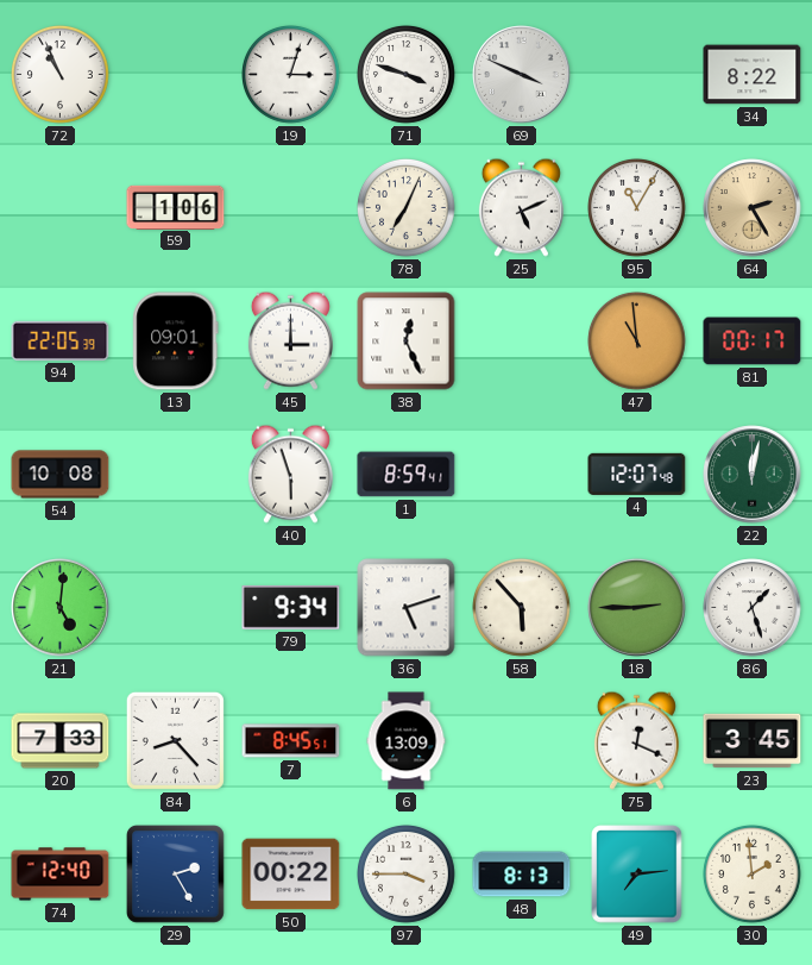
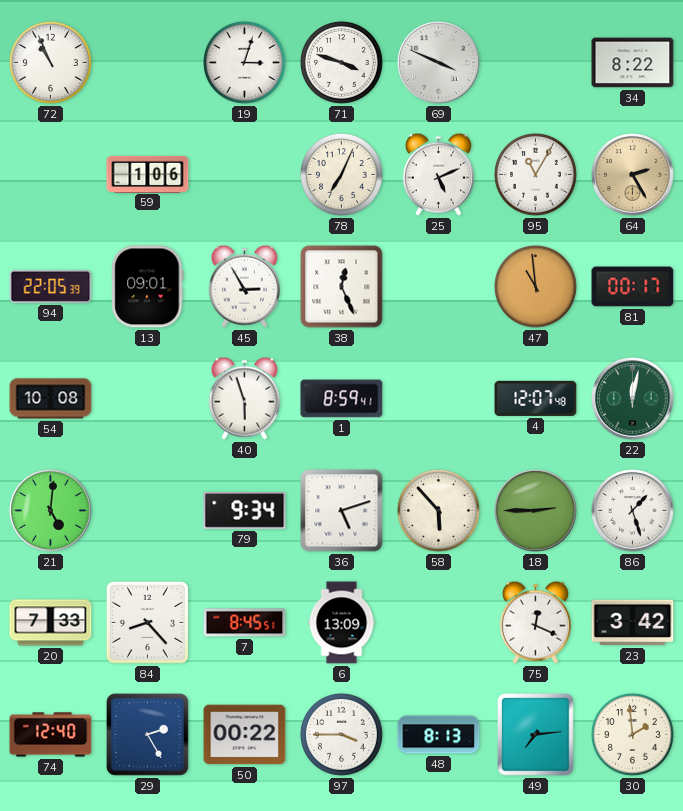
45: 3:00 -> 2:55 (244, 286)
23: 3:45 -> 3:42 (633, 623)
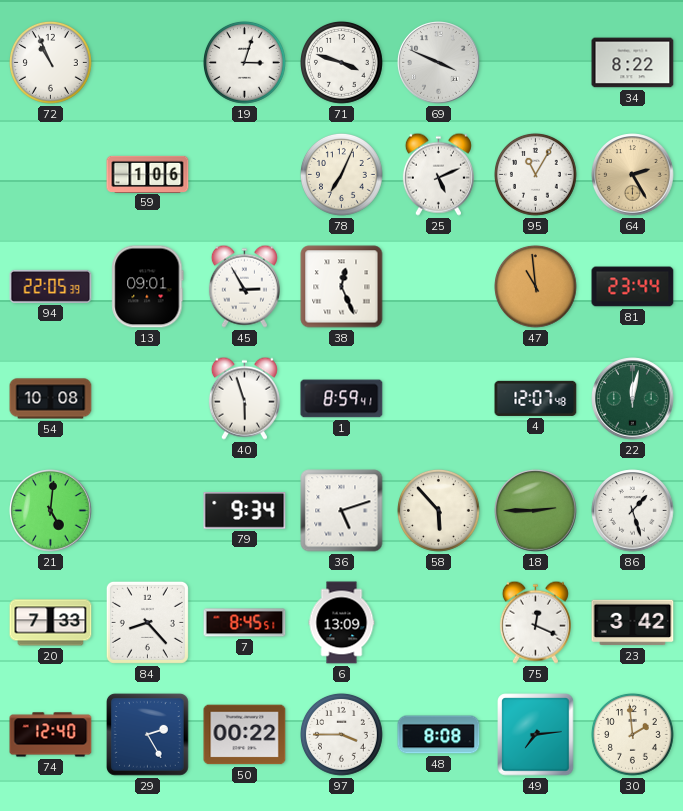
81: 00:17 -> 23:44 (633, 287)
48: 8:13 -> 8:08 (439, 735)
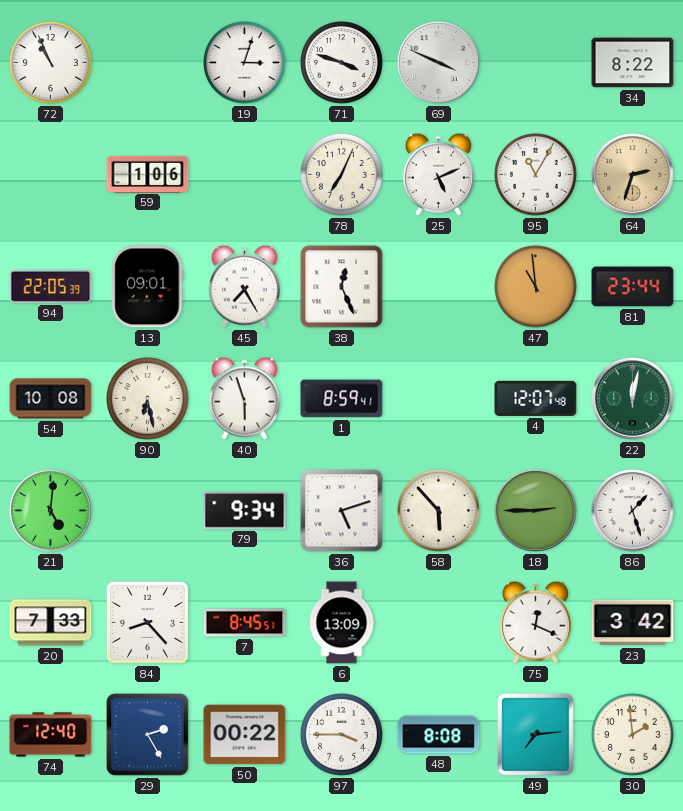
64: 2:25 -> 2:33 (633, 175)
45: 2:55 -> 7:25 (244, 286)
90: none -> 6:28 (148, 399)
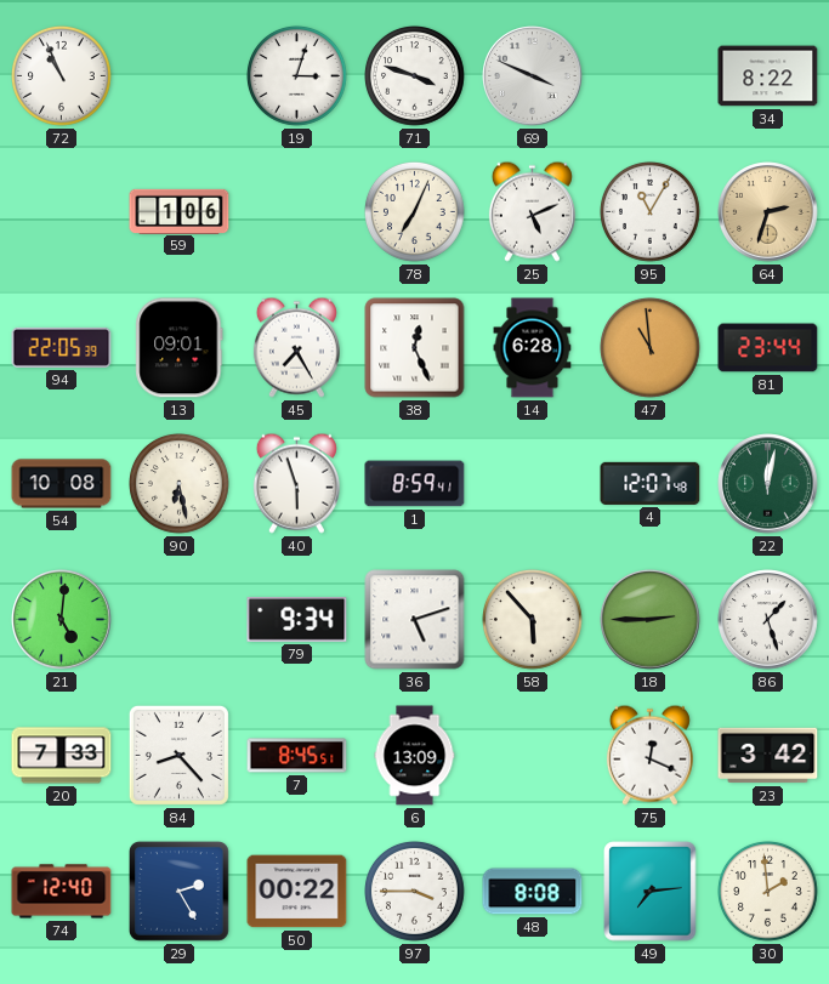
14: none -> 6:28 (533, 348)
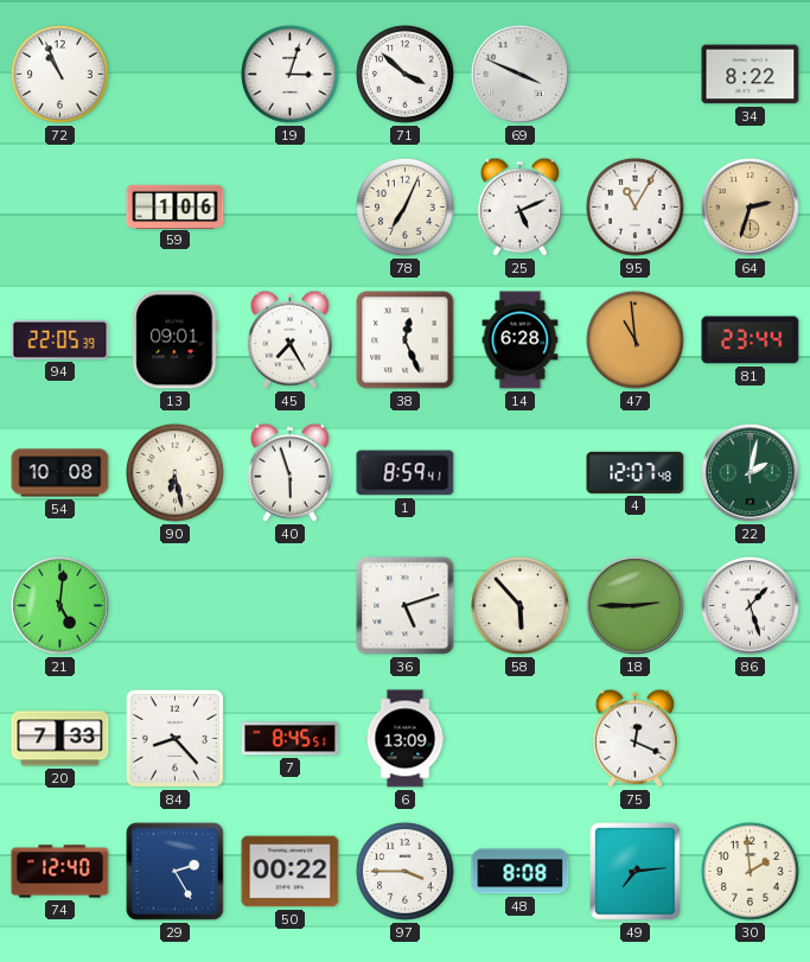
71: 3:48 -> 3:52 (406, 75)
22: 12:02 -> 2:02 (751, 473)
79: 9:34 -> none (297, 620)
23: 3:42 -> none (768, 756)
